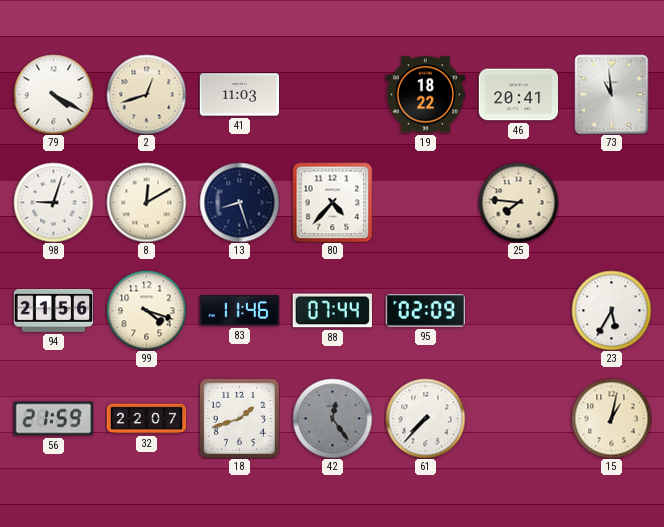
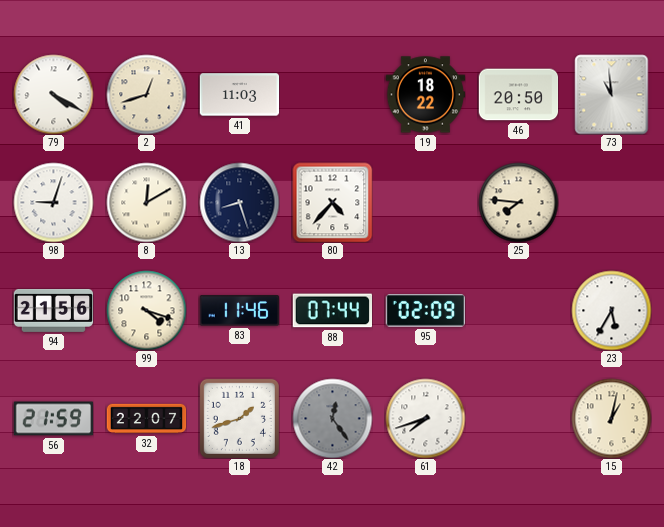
46: 20:41 -> 20:50 (518, 95)
61: 7:37 -> 7:42 (425, 418)
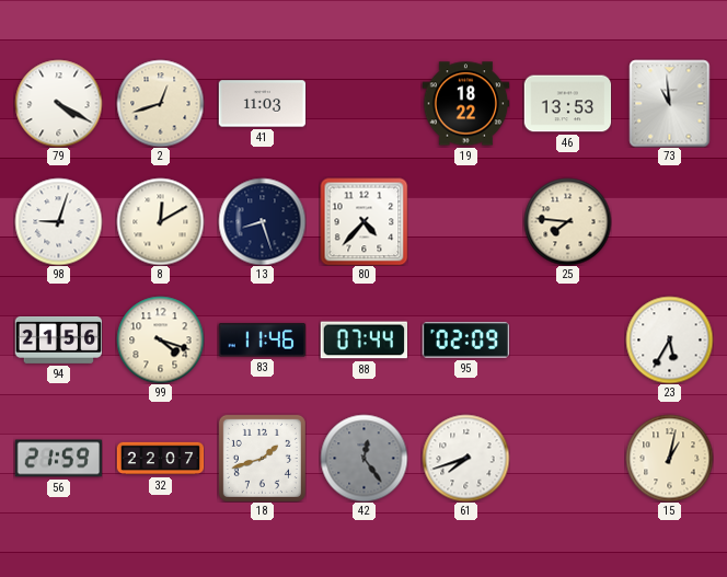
46: 20:50 -> 13:53 (567, 104)
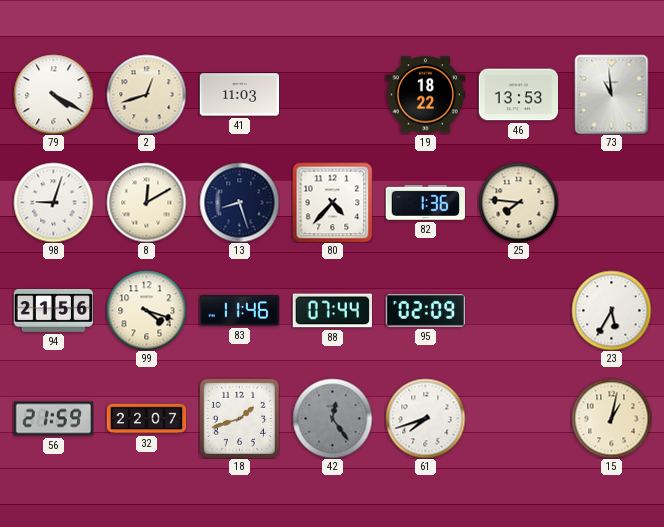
82: none -> 1:36 (425, 203)
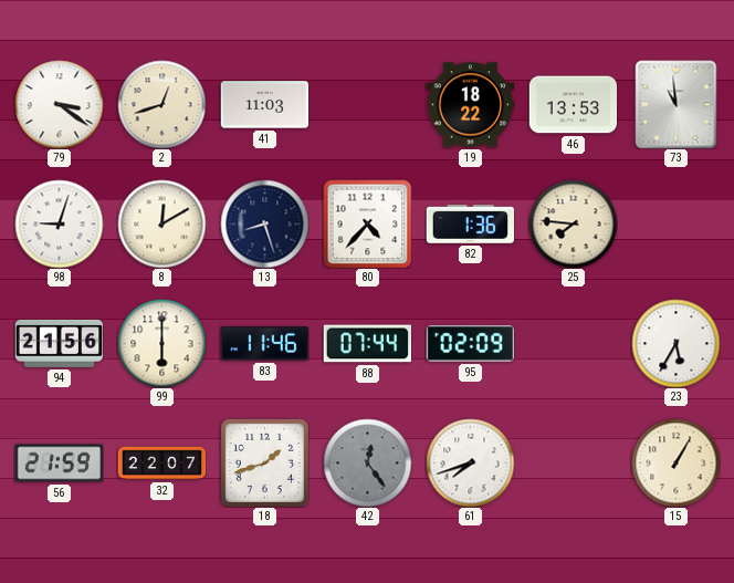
79: 4:20 -> 3:21 (59, 104)
99: 4:18 -> 6:00 (161, 343)
15: 1:02 -> 1:05 (675, 462)
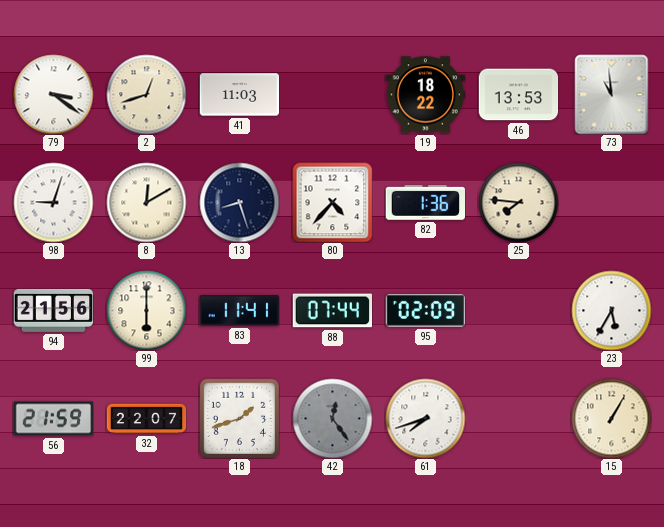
83: 11:46 -> 11:41 (239, 311)
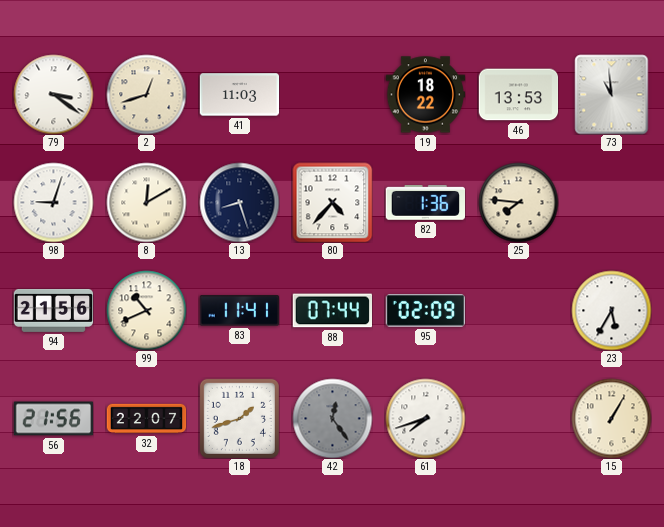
99: 6:00 -> 10:41 (146, 310)
56: 21:59 -> 21:56 (53, 419)
